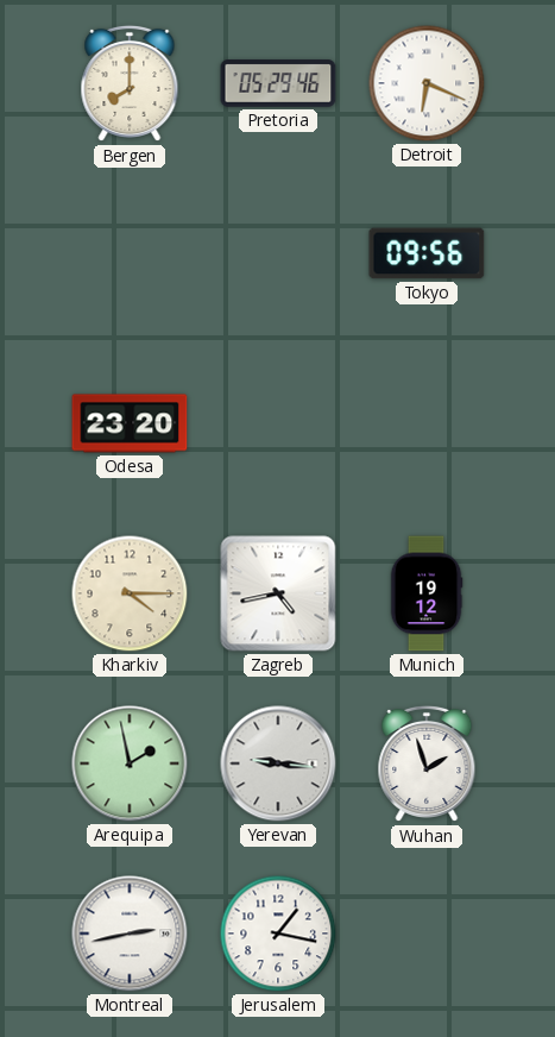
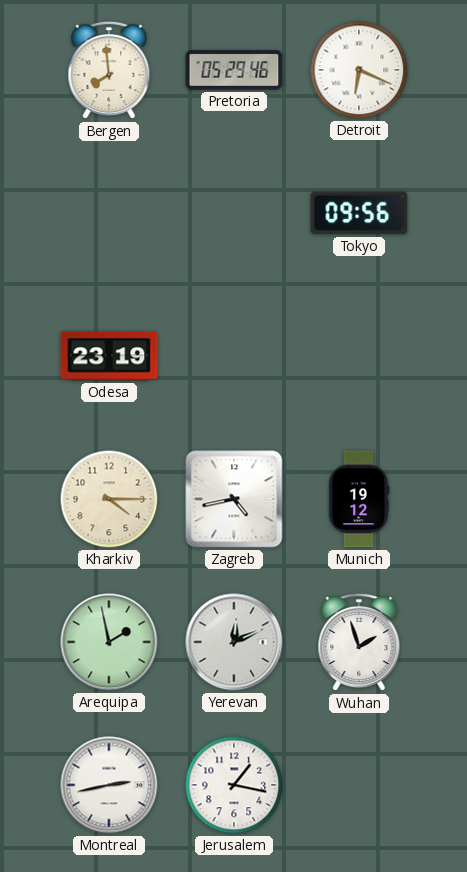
Bergen: 8:00 -> 7:59 (109, 70)
Odesa: 23:20 -> 23:19 (109, 356)
Yerevan: 9:16 -> 12:11 (234, 642)
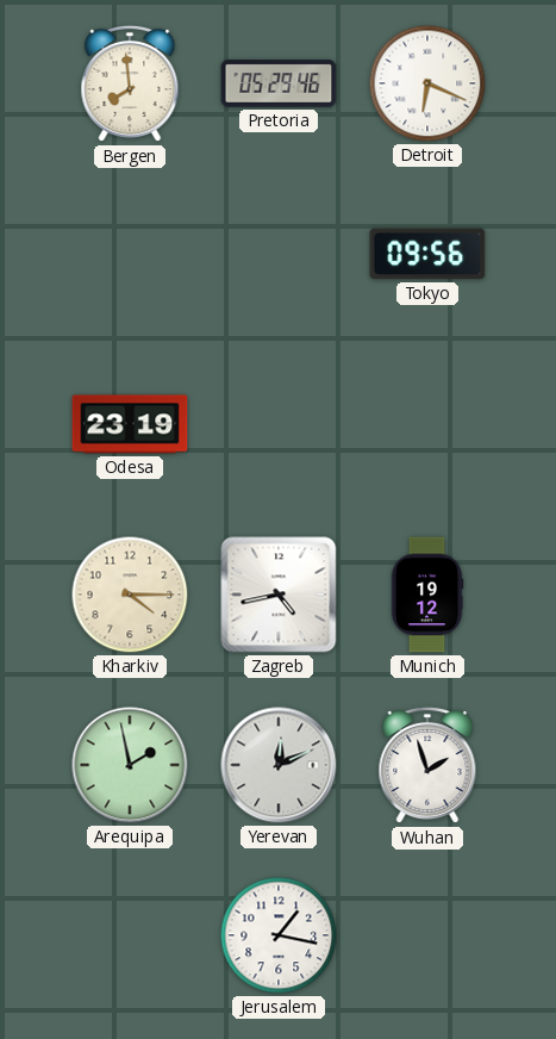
Montreal: 2:43 -> none (109, 785)
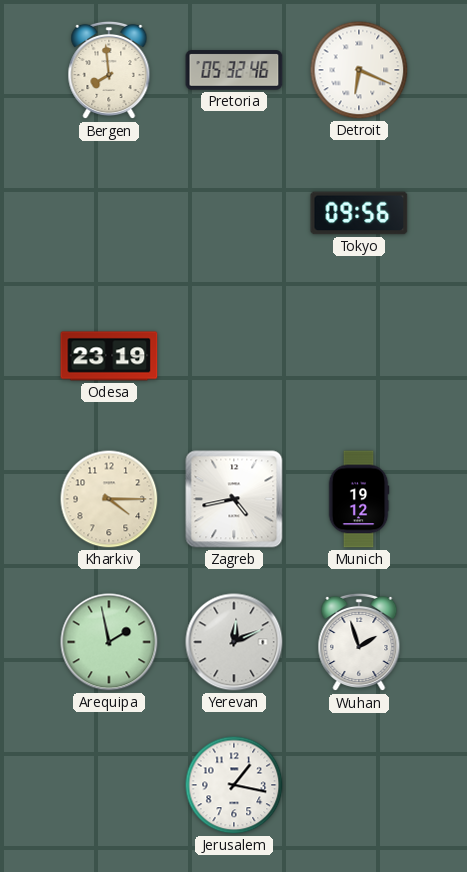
Pretoria: 05:29 -> 05:32 (234, 70)
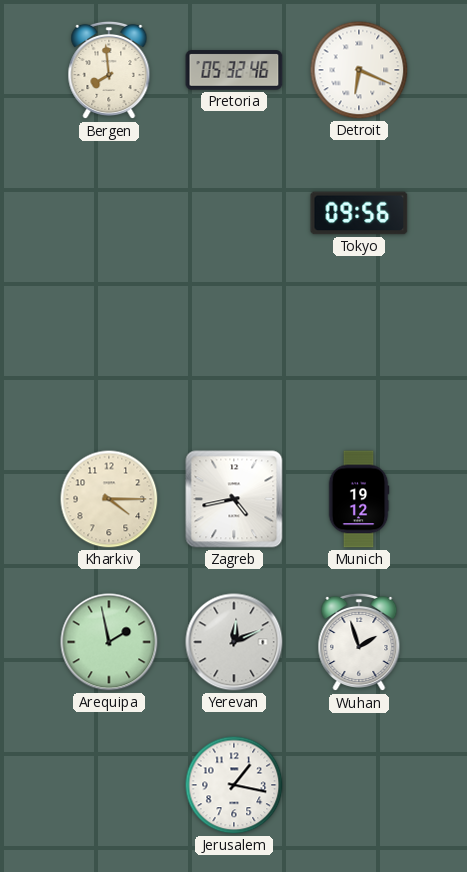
Odesa: 23:19 -> none (109, 356)
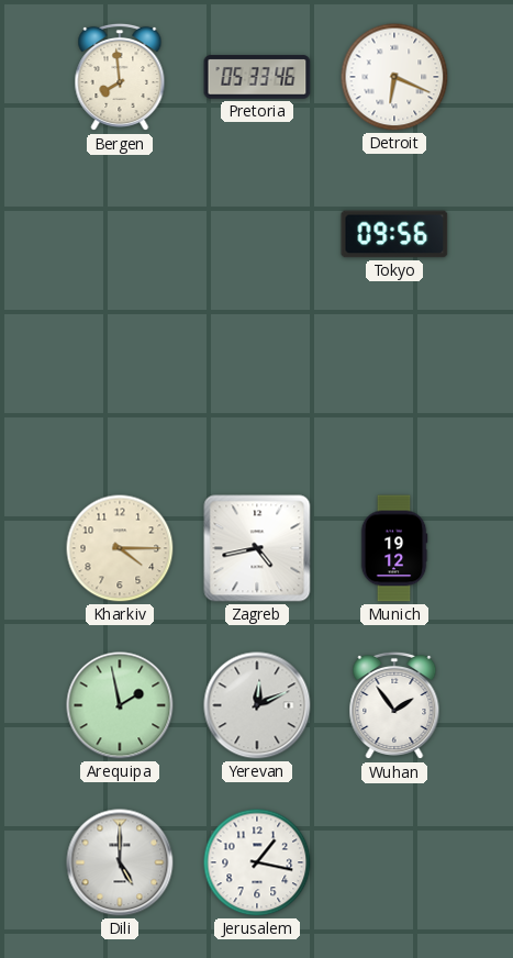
Pretoria: 05:32 -> 05:33 (257, 77)
Wuhan: 1:57 -> 1:54 (394, 705)
Dili: none -> 5:00 (120, 862)
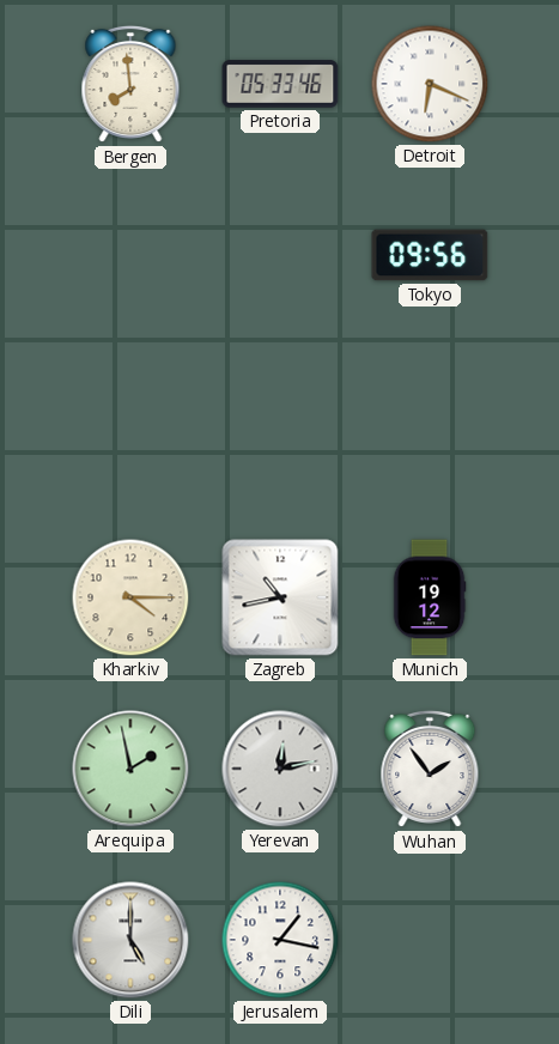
Zagreb: 4:43 -> 10:43 (280, 597)
Yerevan: 12:11 -> 12:13 (280, 769)
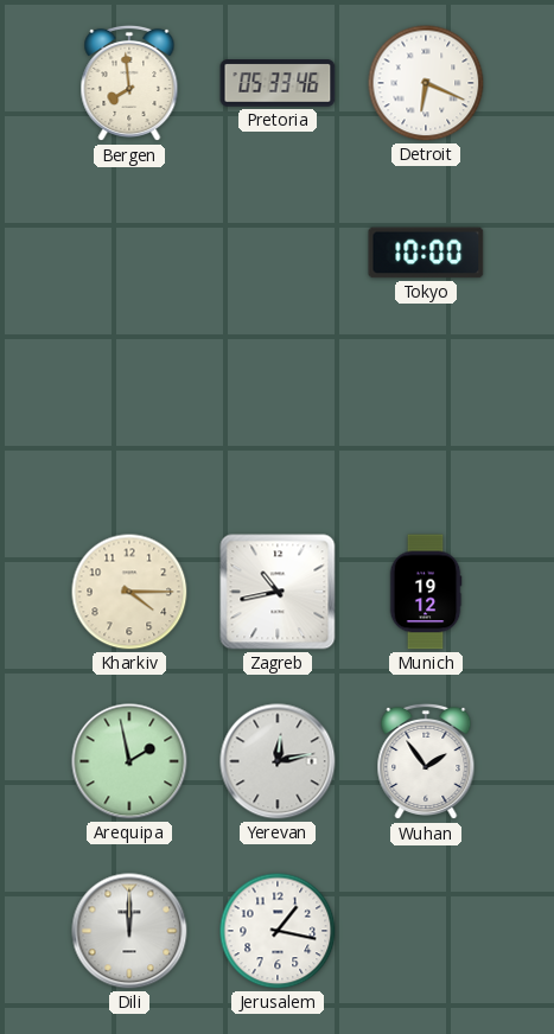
Tokyo: 09:56 -> 10:00 (426, 253)
Dili: 5:00 -> 12:00 (129, 931)
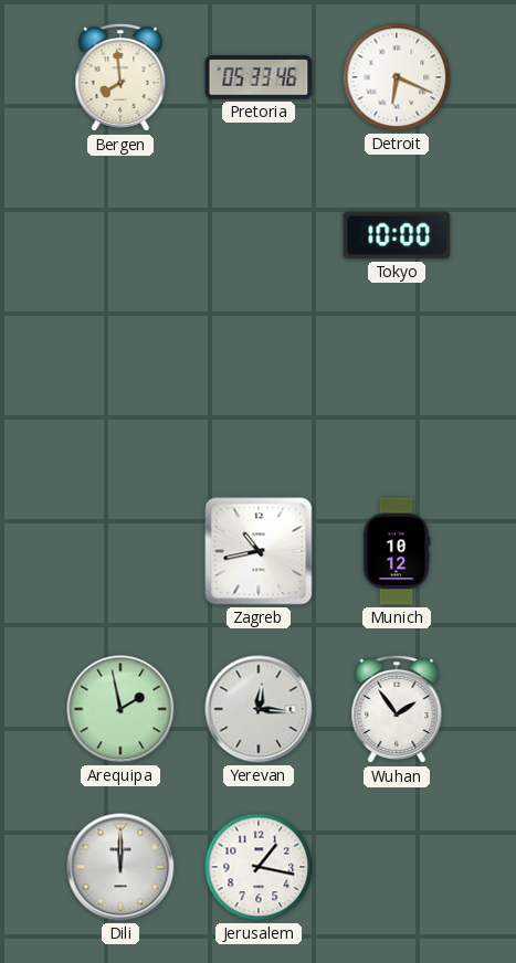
Kharkiv: 4:15 -> none (129, 592)
Munich: 19:12 -> 10:12 (397, 551)
Yerevan: 12:13 -> 12:16 (259, 709)
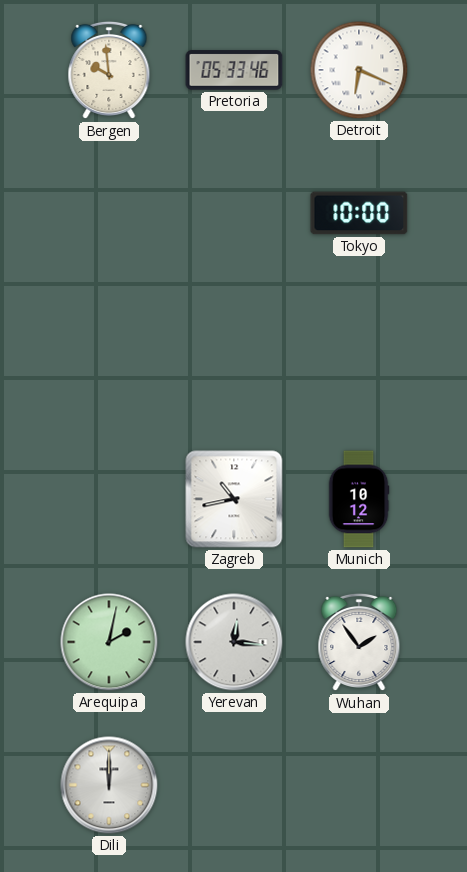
Bergen: 7:59 -> 9:59 (109, 70)
Arequipa: 1:58 -> 2:02 (109, 642)
Jerusalem: 1:17 -> none (259, 867)
